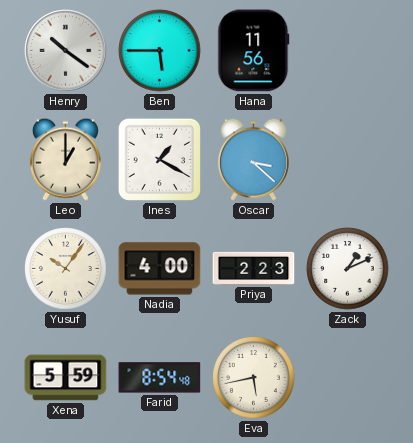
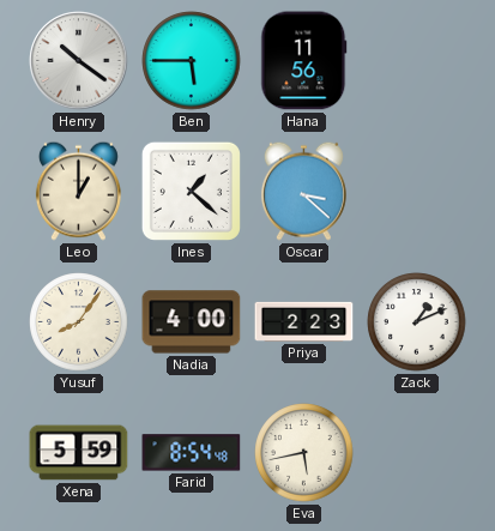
Ines: 1:20 -> 1:22 (191, 191)
Yusuf: 10:06 -> 8:06 (79, 322)
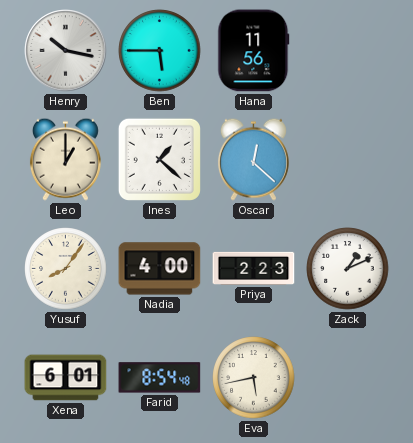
Henry: 10:21 -> 10:17 (66, 51)
Oscar: 3:22 -> 12:22 (253, 159)
Xena: 5:59 -> 6:01 (66, 378)
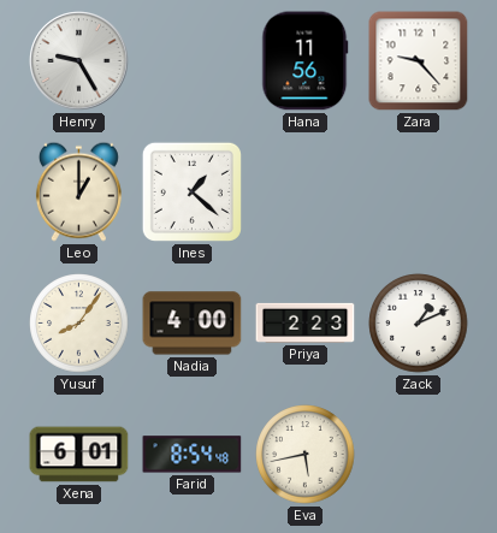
Henry: 10:17 -> 9:25 (79, 61)
Ben: 5:45 -> none (160, 51)
Zara: none -> 9:23 (419, 61)
Oscar: 12:22 -> none (253, 159)
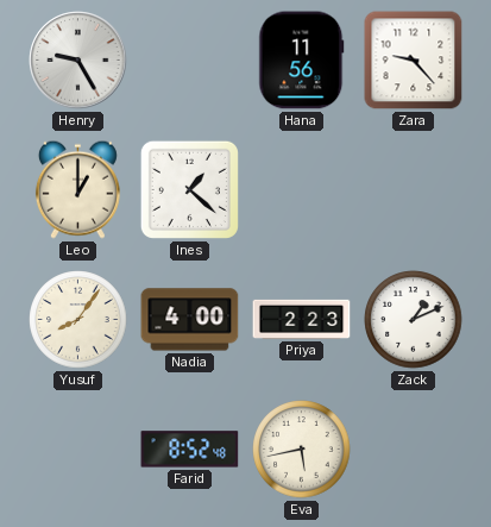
Xena: 6:01 -> none (79, 455)
Farid: 8:54 -> 8:52 (190, 450)
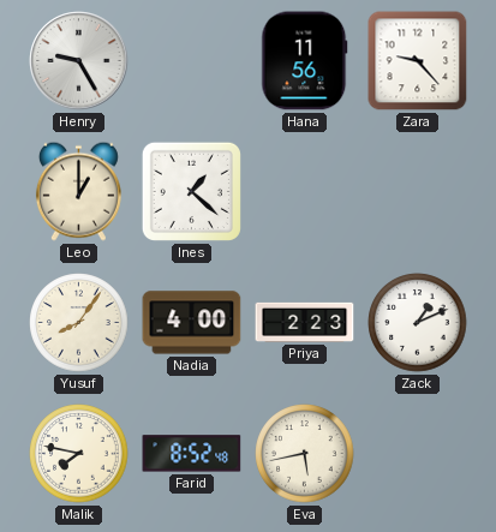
Malik: none -> 7:47 (79, 454)
